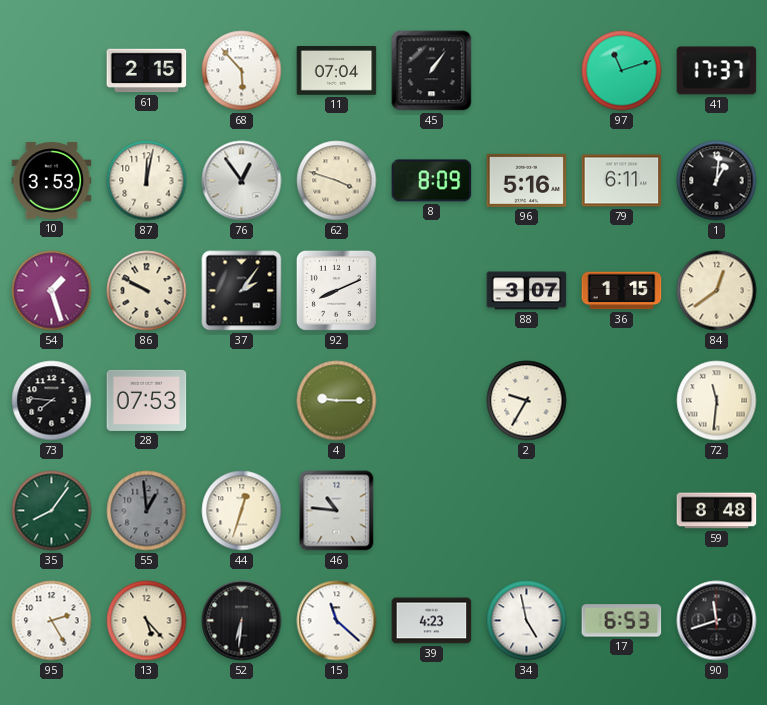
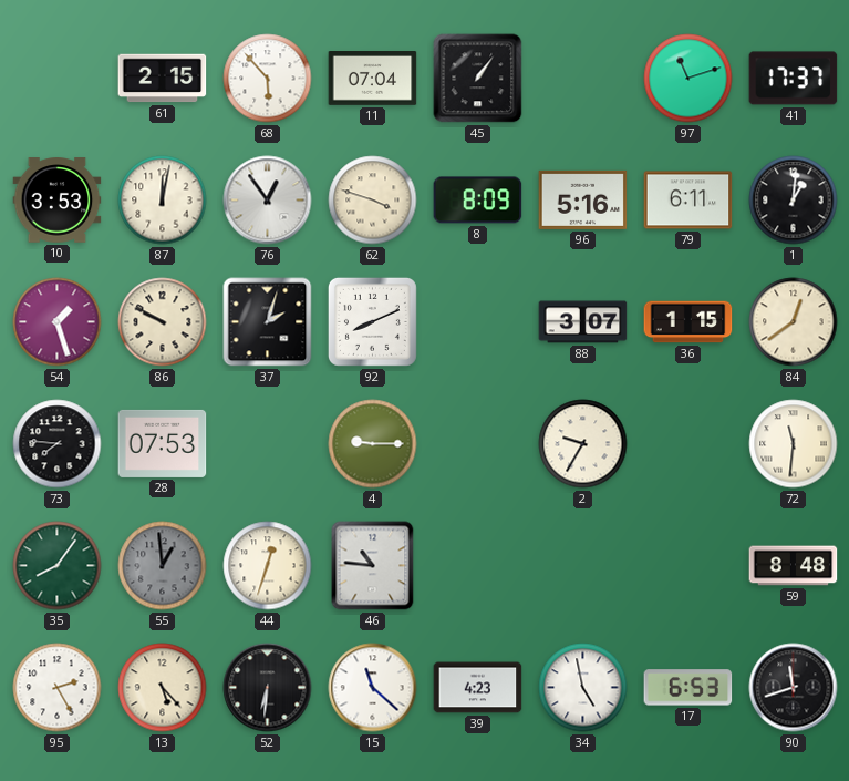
37: 2:06 -> 2:03 (268, 322)
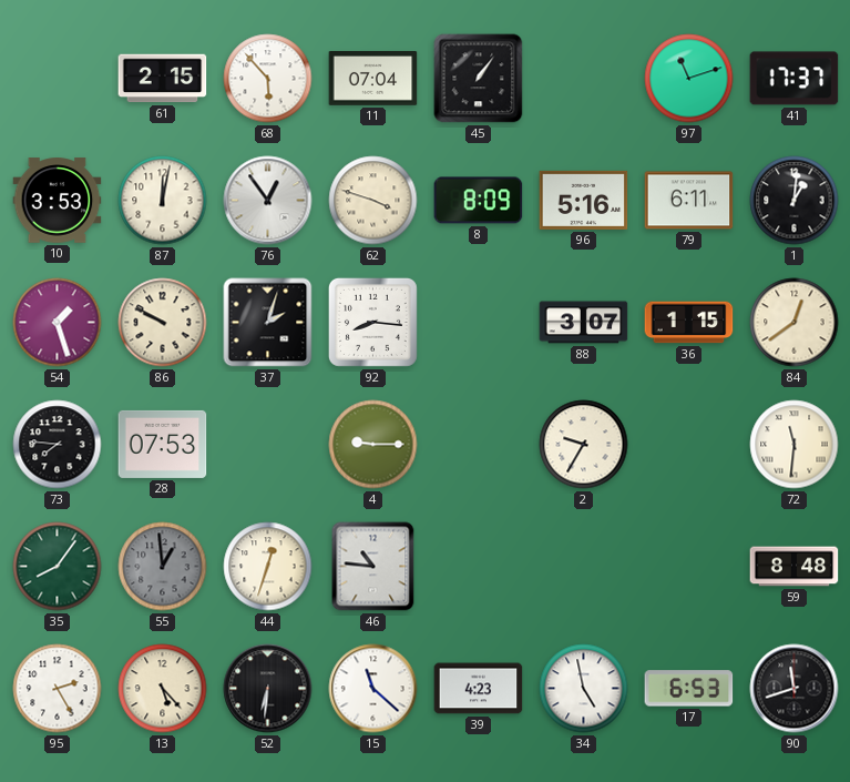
92: 8:11 -> 8:16 (372, 322)
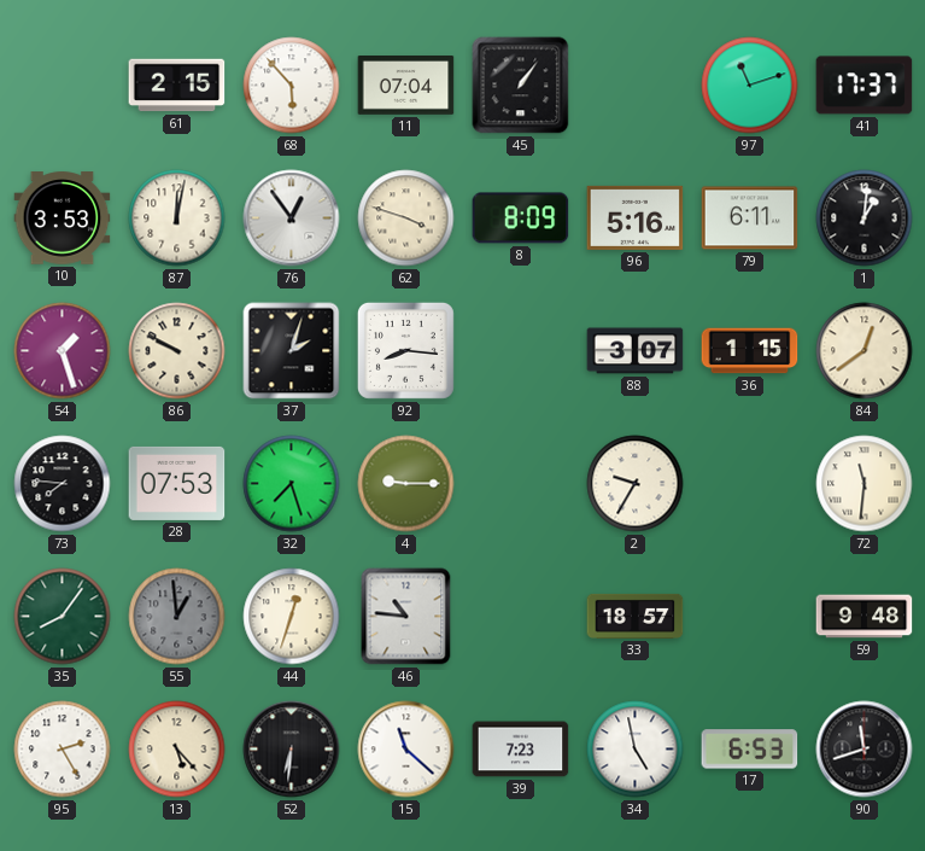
32: none -> 7:27 (292, 484)
33: none -> 18:57 (636, 616)
59: 8:48 -> 9:48 (865, 617)
39: 4:23 -> 7:23 (521, 750)
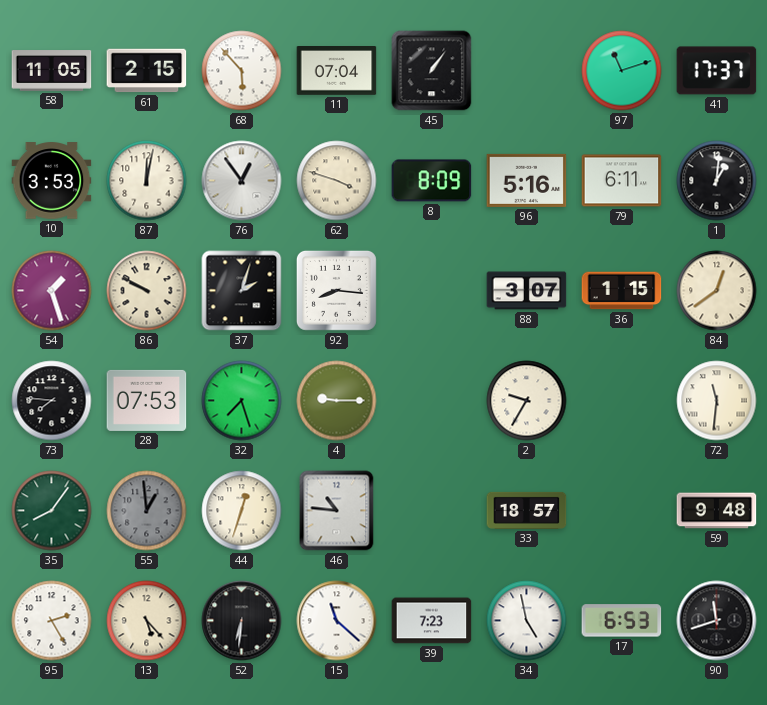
58: none -> 11:05 (52, 71)
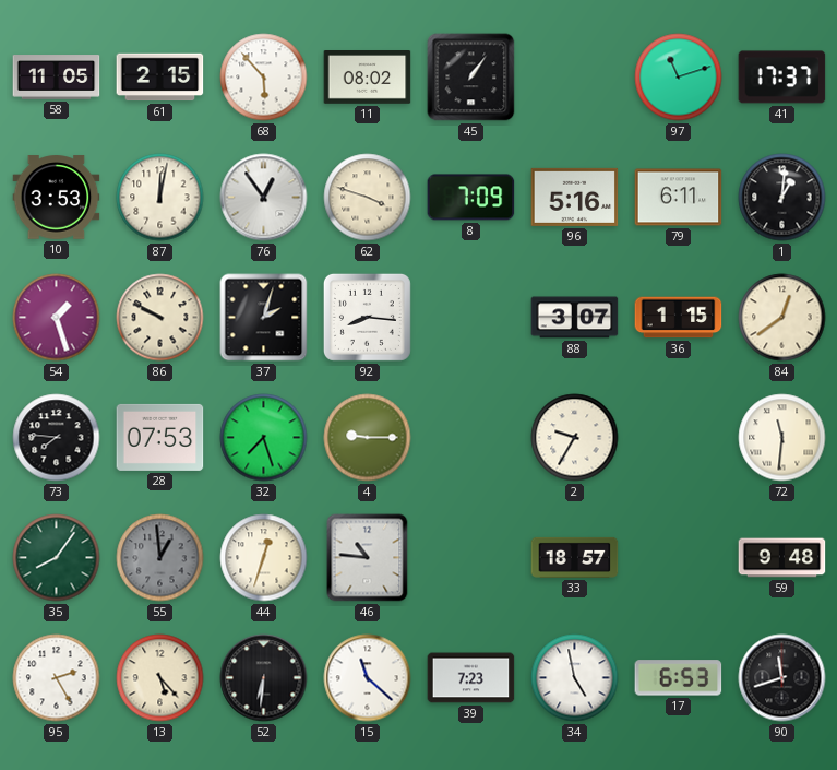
11: 07:04 -> 08:02 (368, 78)
8: 8:09 -> 7:09 (471, 198)
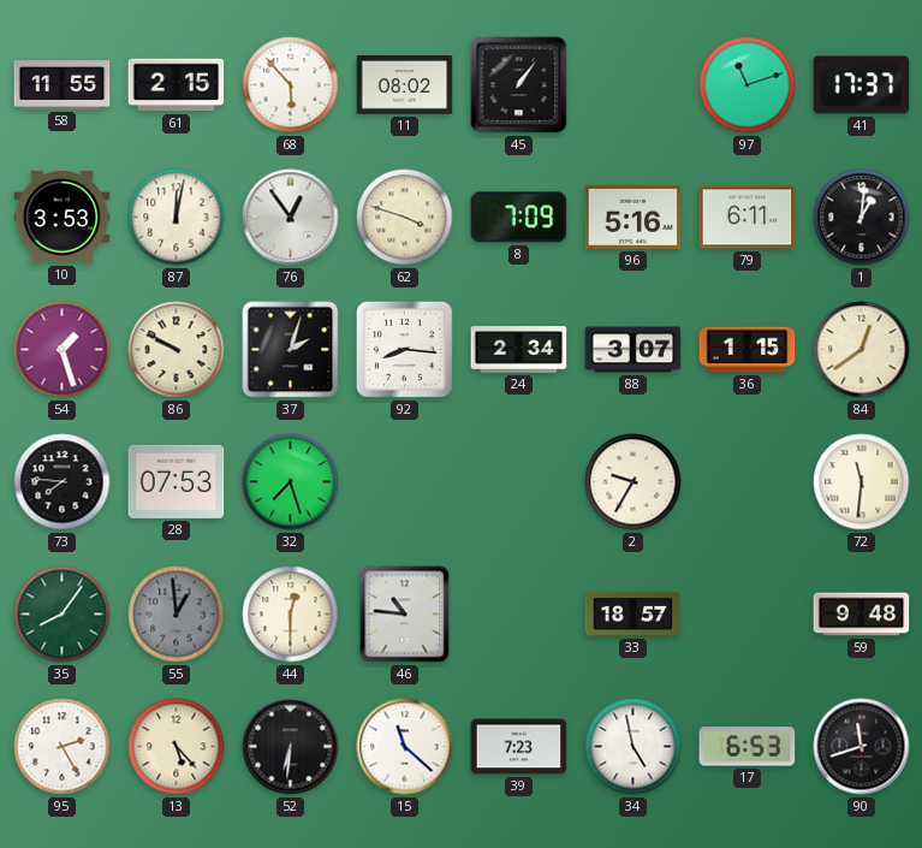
58: 11:05 -> 11:55 (63, 85)
24: none -> 2:34 (519, 350)
4: 9:15 -> none (368, 438)
44: 12:33 -> 12:30 (291, 615)
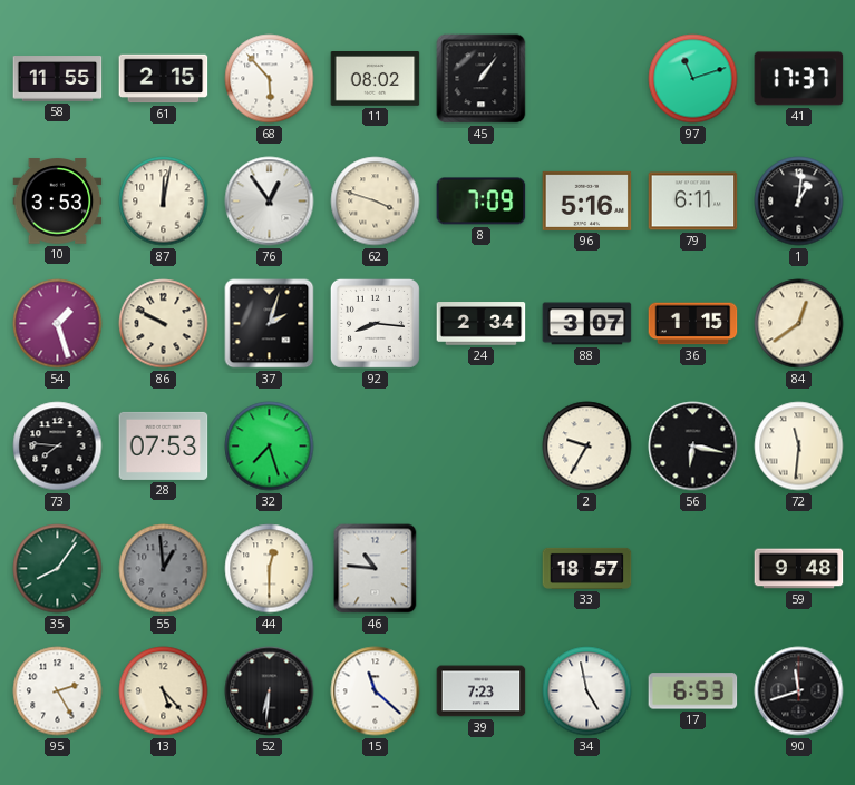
56: none -> 6:17 (693, 447)
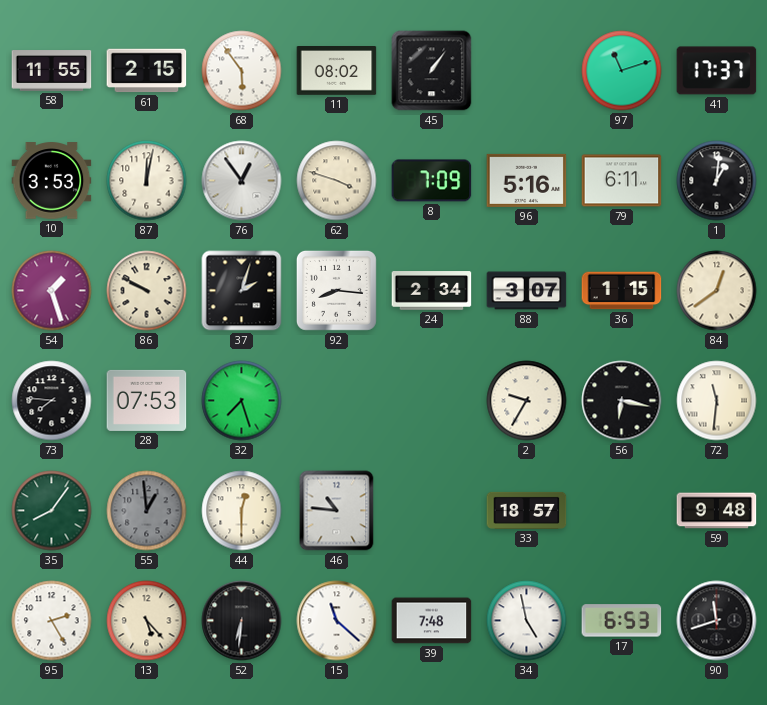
68: 5:53 -> 5:54 (242, 71)
39: 7:23 -> 7:48 (432, 621)
